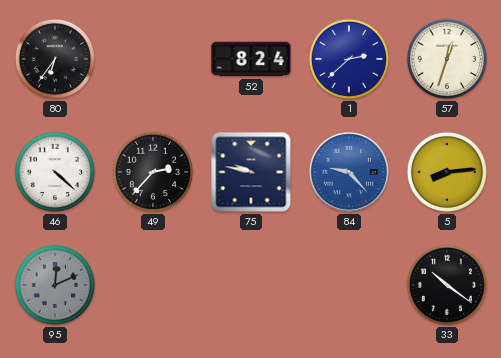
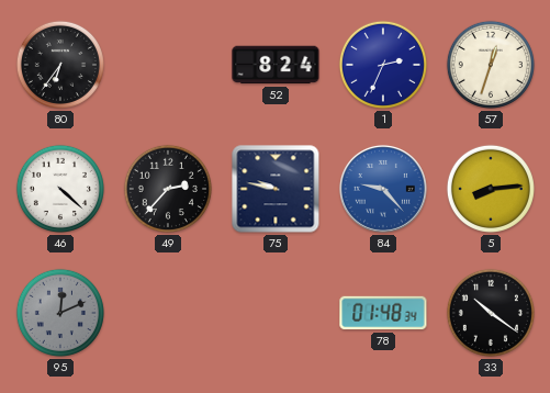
1: 2:38 -> 2:34 (383, 65)
78: none -> 01:48 (383, 313)
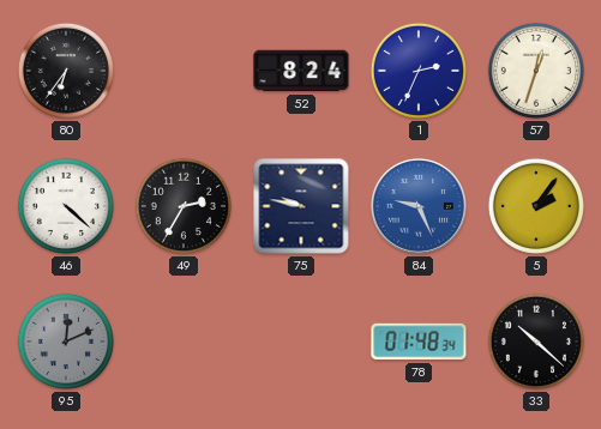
49: 2:37 -> 2:35 (184, 206)
84: 9:23 -> 9:26 (419, 206)
5: 8:14 -> 2:06 (536, 206)
33: 10:21 -> 10:22 (536, 342)
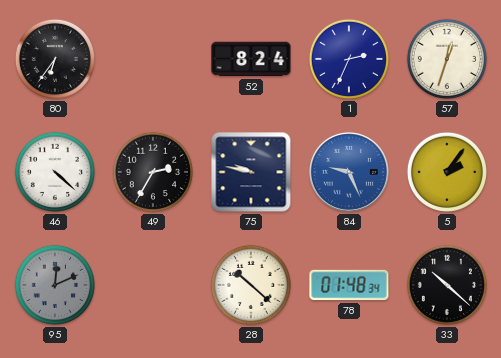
28: none -> 10:22 (251, 285)
